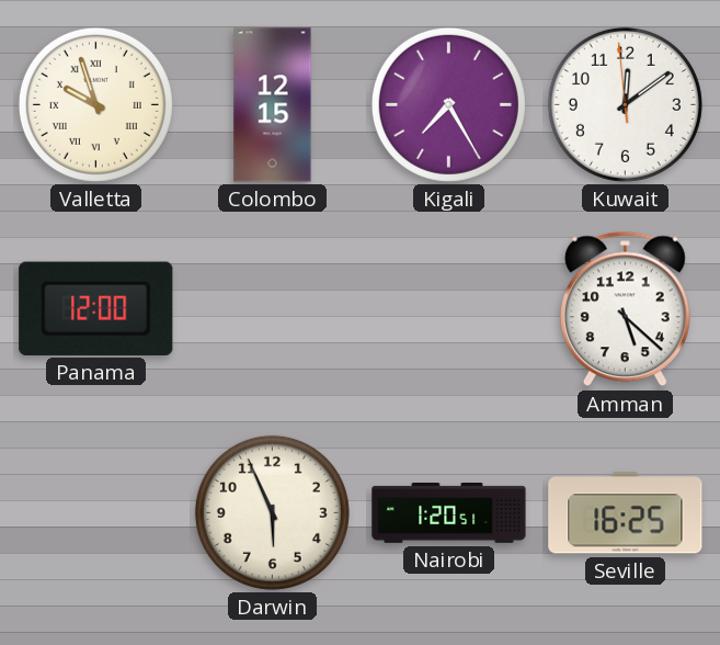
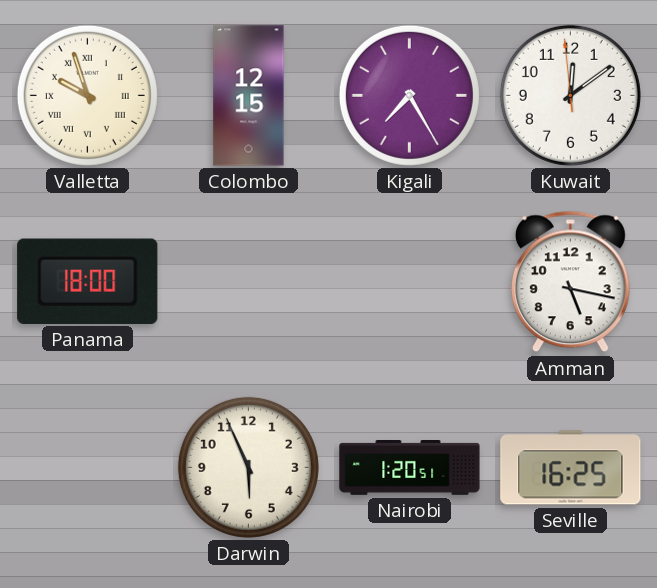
Panama: 12:00 -> 18:00 (88, 281)
Amman: 5:22 -> 5:17 (570, 282)
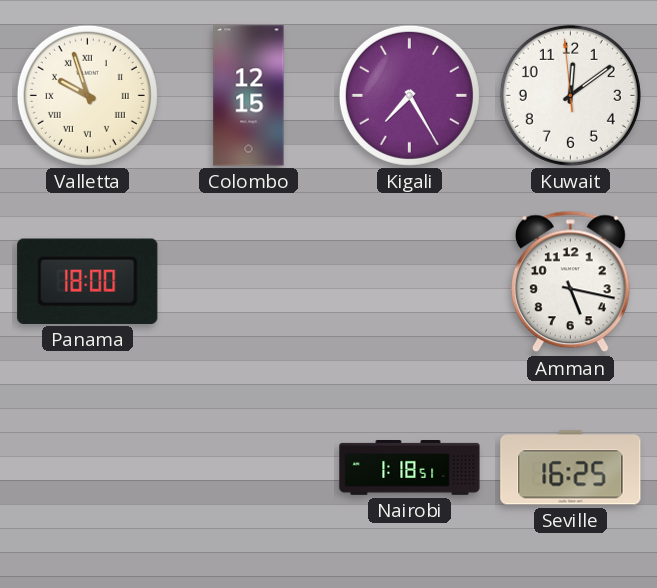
Darwin: 5:56 -> none (248, 467)
Nairobi: 1:20 -> 1:18 (410, 468)
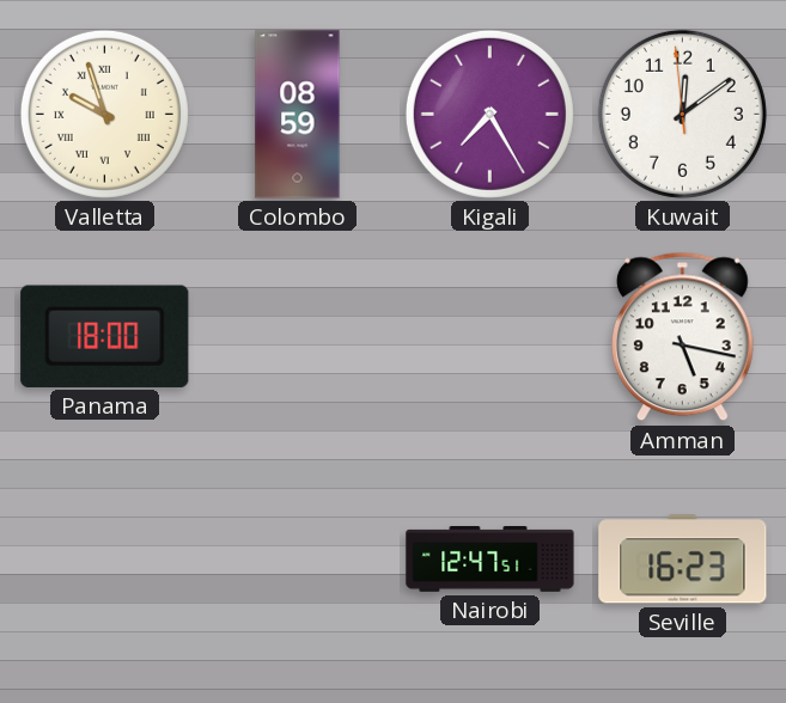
Colombo: 12:15 -> 08:59 (298, 115)
Nairobi: 1:18 -> 12:47 (491, 560)
Seville: 16:25 -> 16:23 (683, 560)
